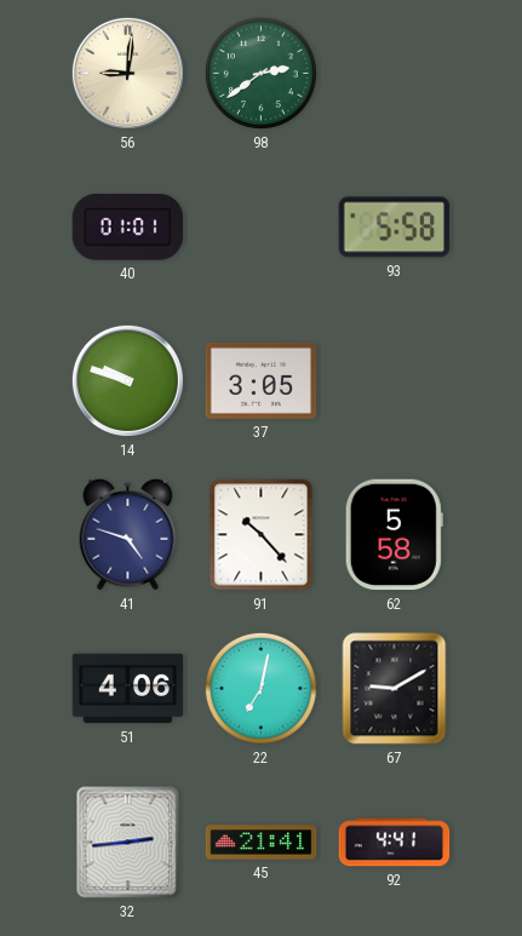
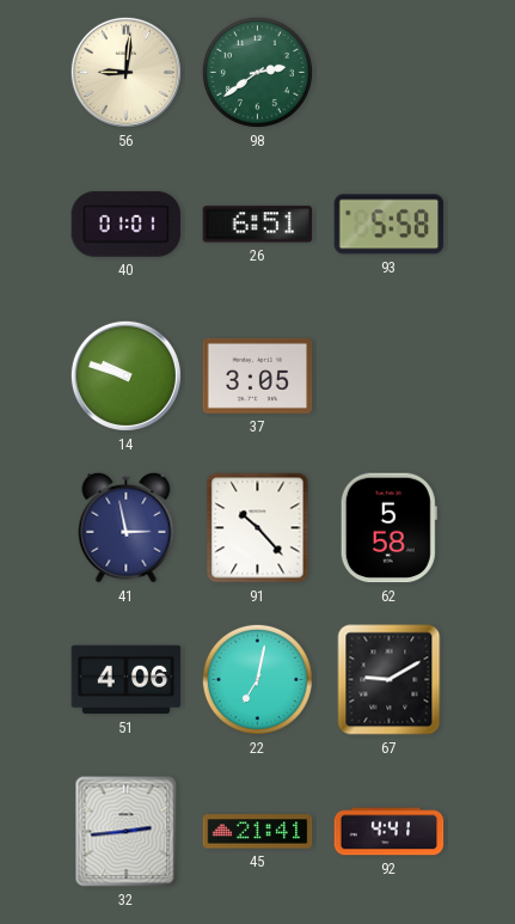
26: none -> 6:51 (258, 225)
41: 4:48 -> 2:58 (127, 527)
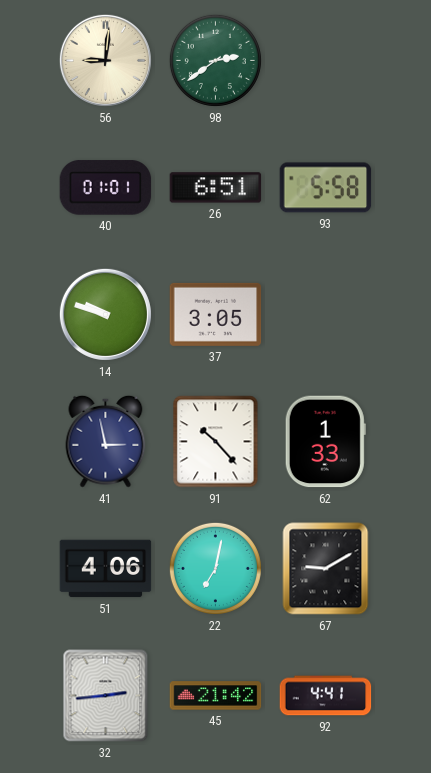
62: 5:58 -> 1:33 (325, 442)
45: 21:41 -> 21:42 (216, 696)
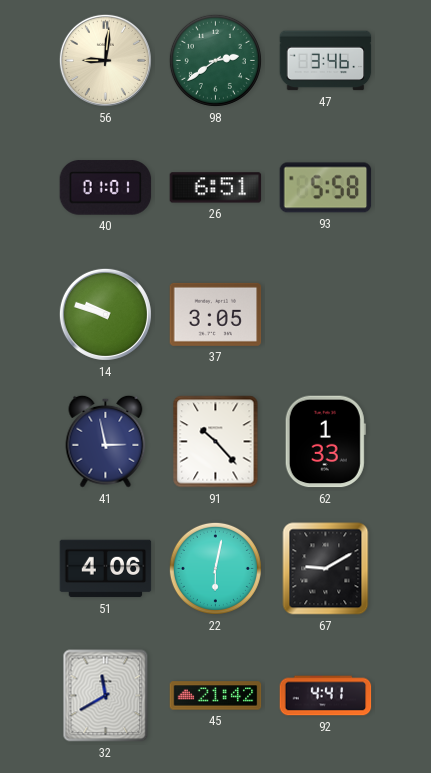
47: none -> 3:46 (326, 61)
22: 7:02 -> 6:02 (215, 568)
32: 2:44 -> 11:40 (106, 696)
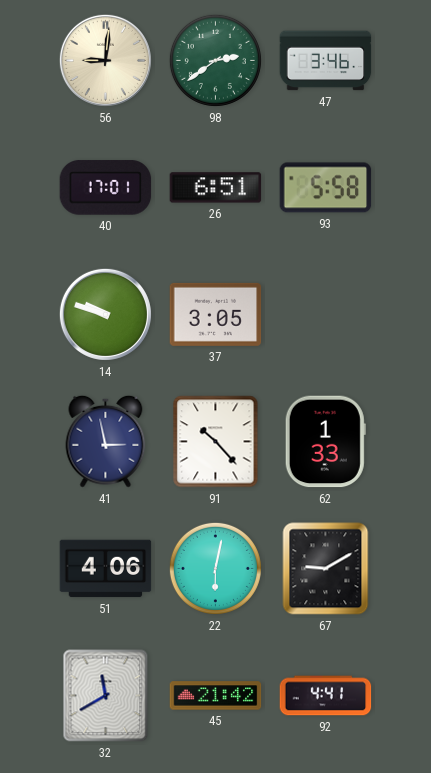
40: 01:01 -> 17:01 (106, 188)
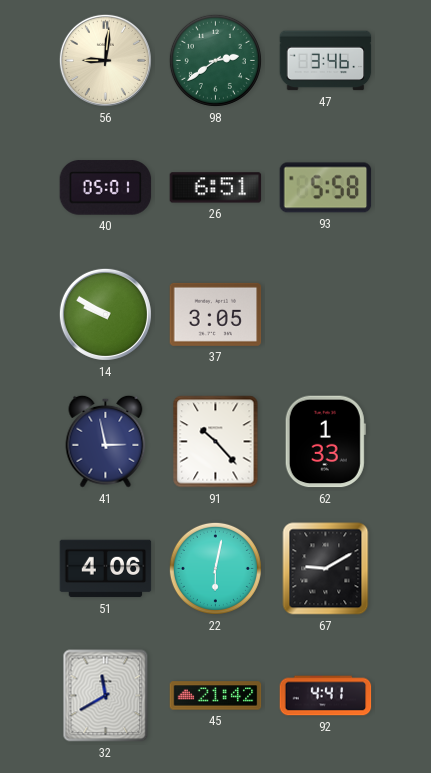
40: 17:01 -> 05:01 (106, 188)
14: 9:48 -> 9:50 (105, 314)
